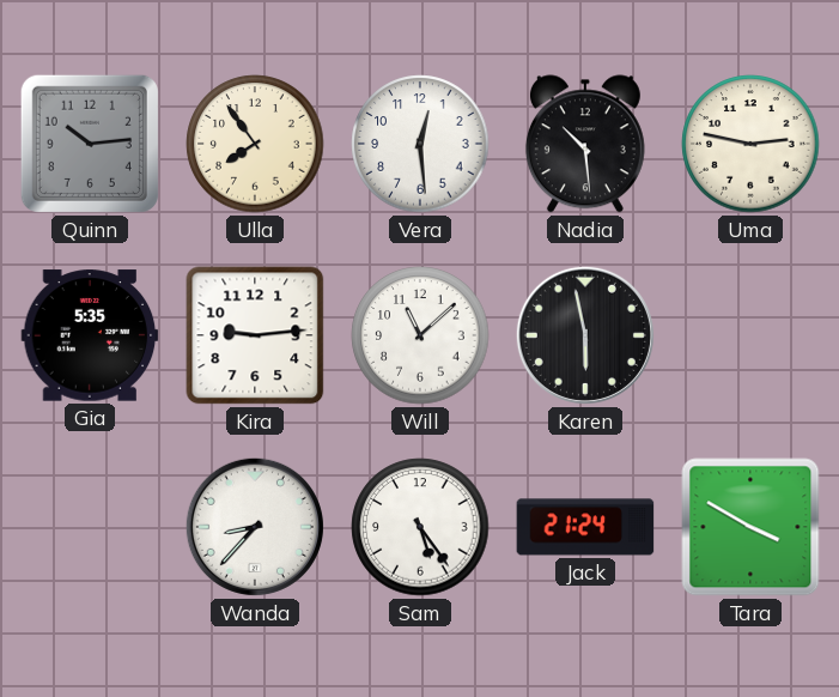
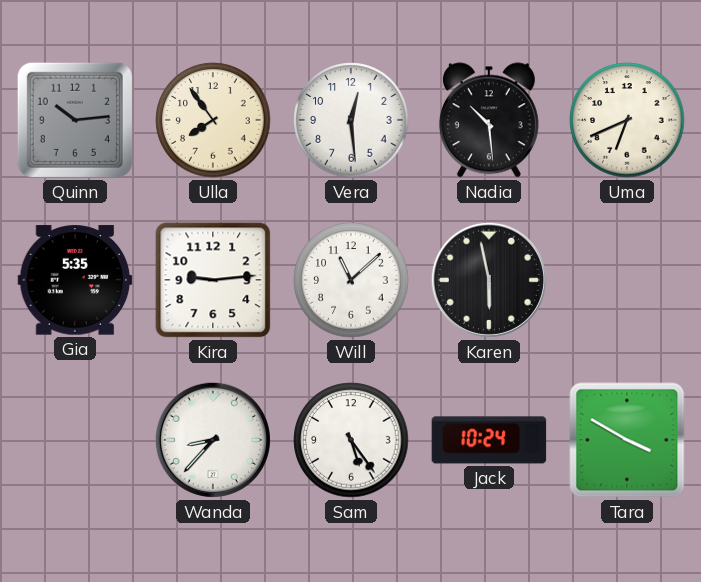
Uma: 2:47 -> 6:41 (627, 120)
Jack: 21:24 -> 10:24 (489, 440)
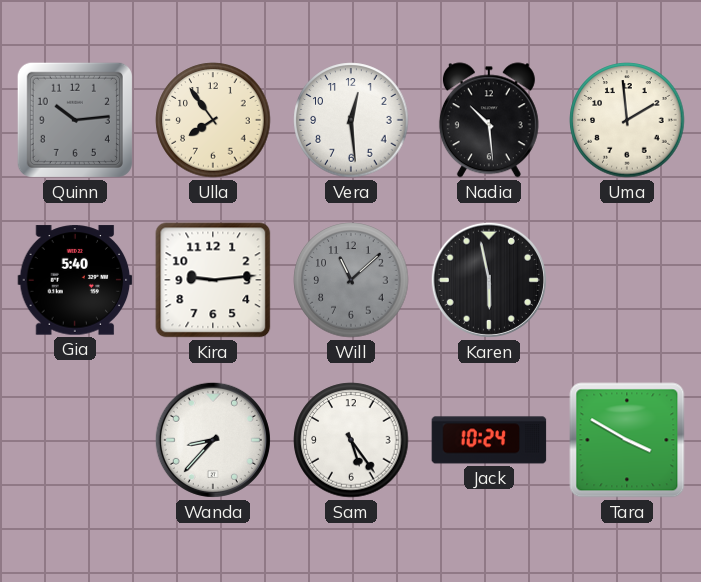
Uma: 6:41 -> 1:59 (627, 120)
Gia: 5:35 -> 5:40 (75, 280)
Will dial: white -> grey (351, 280)
